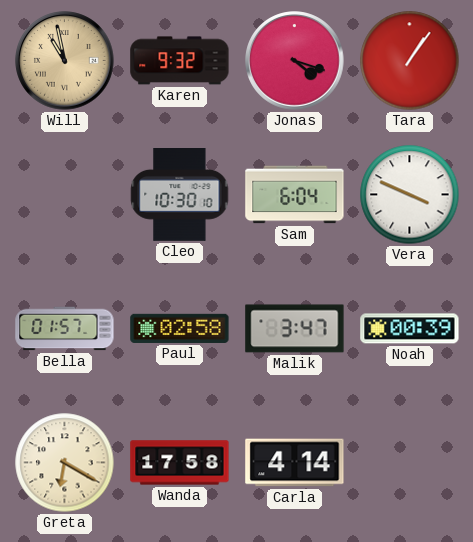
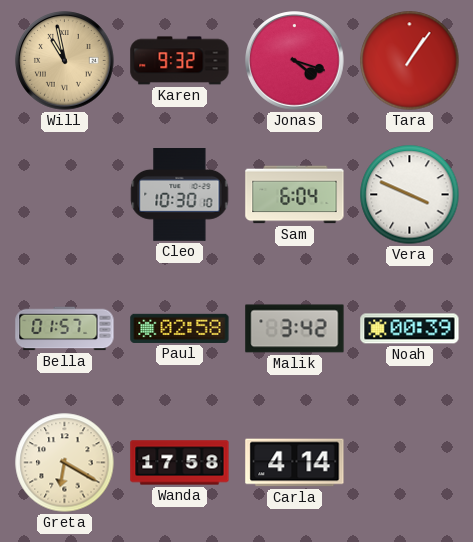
Malik: 3:47 -> 3:42 (295, 329)
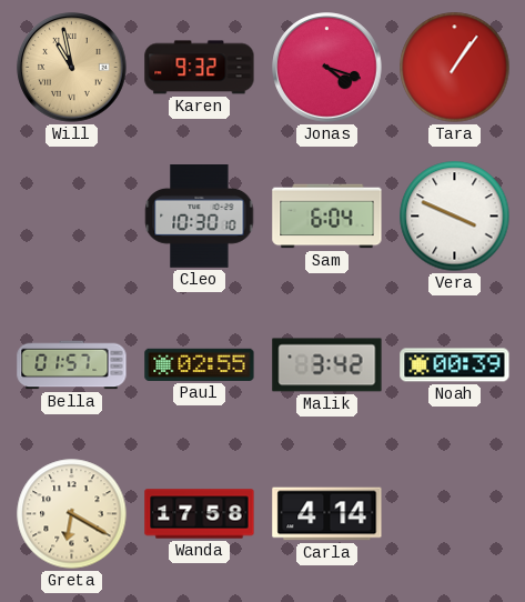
Paul: 02:58 -> 02:55 (200, 364)
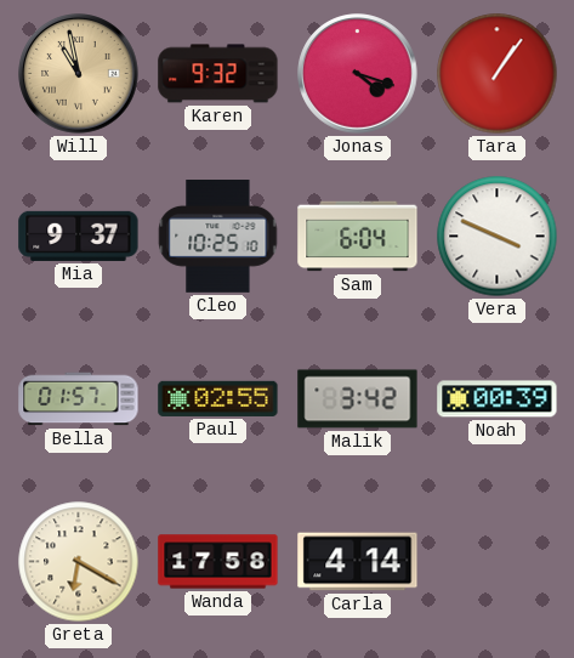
Mia: none -> 9:37 (79, 236)
Cleo: 10:30 -> 10:25 (218, 237)
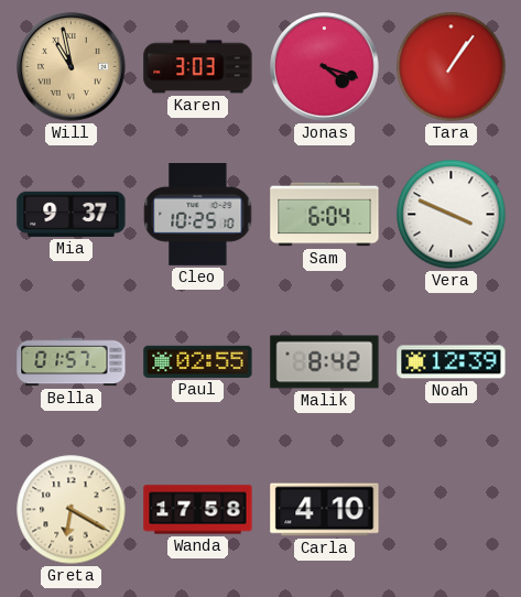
Karen: 9:32 -> 3:03 (198, 67)
Malik: 3:42 -> 8:42 (325, 362)
Noah: 00:39 -> 12:39 (452, 362)
Carla: 4:14 -> 4:10 (325, 510)
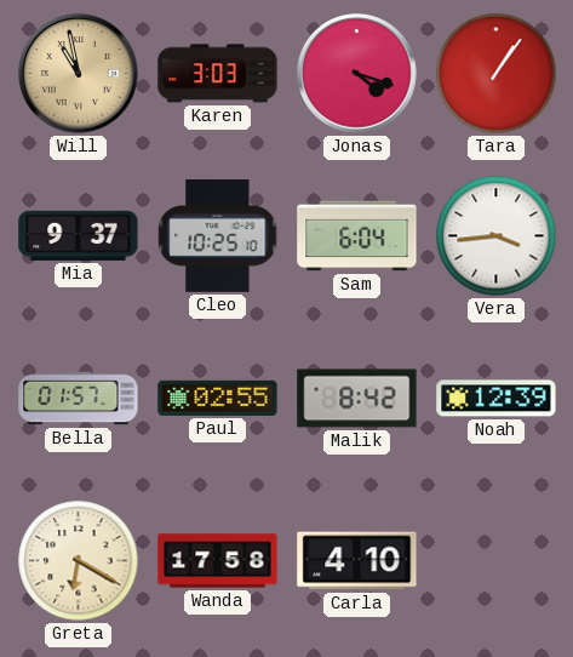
Vera: 3:49 -> 3:44 (497, 236)
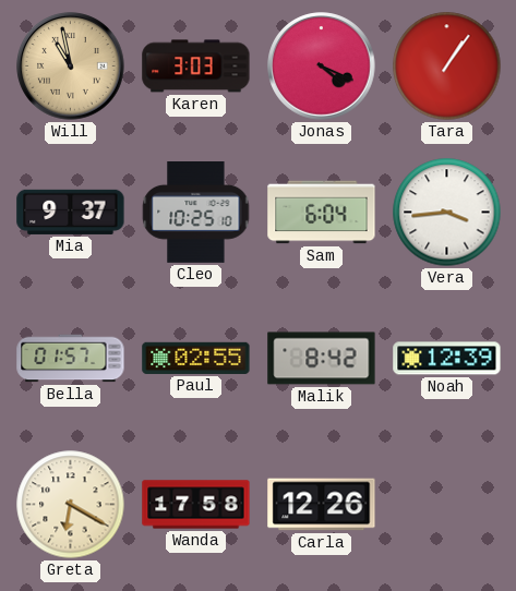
Jonas: 4:18 -> 4:19 (322, 67)
Carla: 4:10 -> 12:26 (322, 505)
